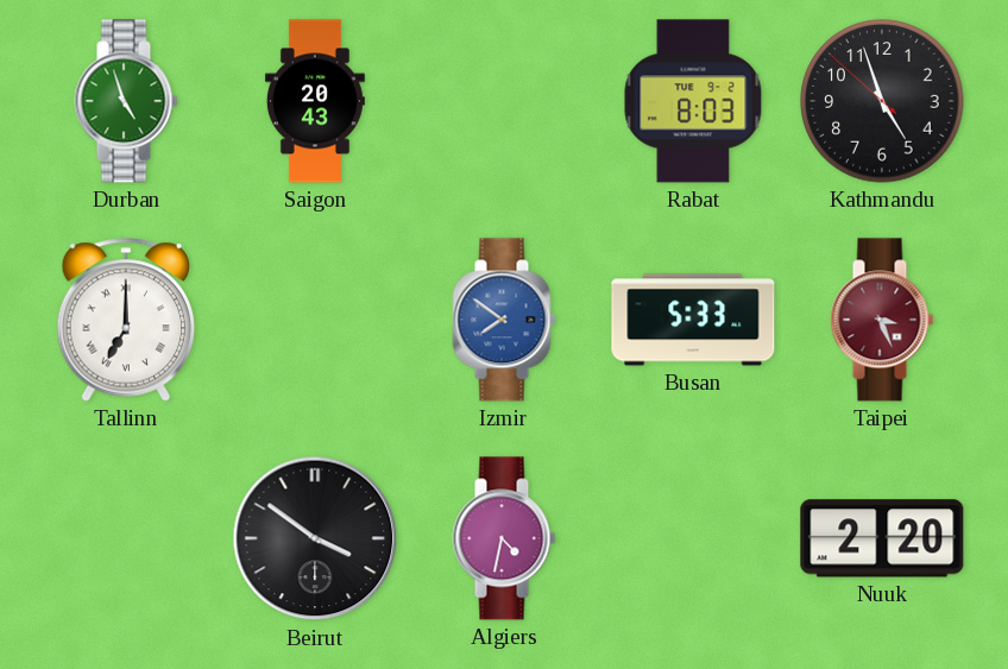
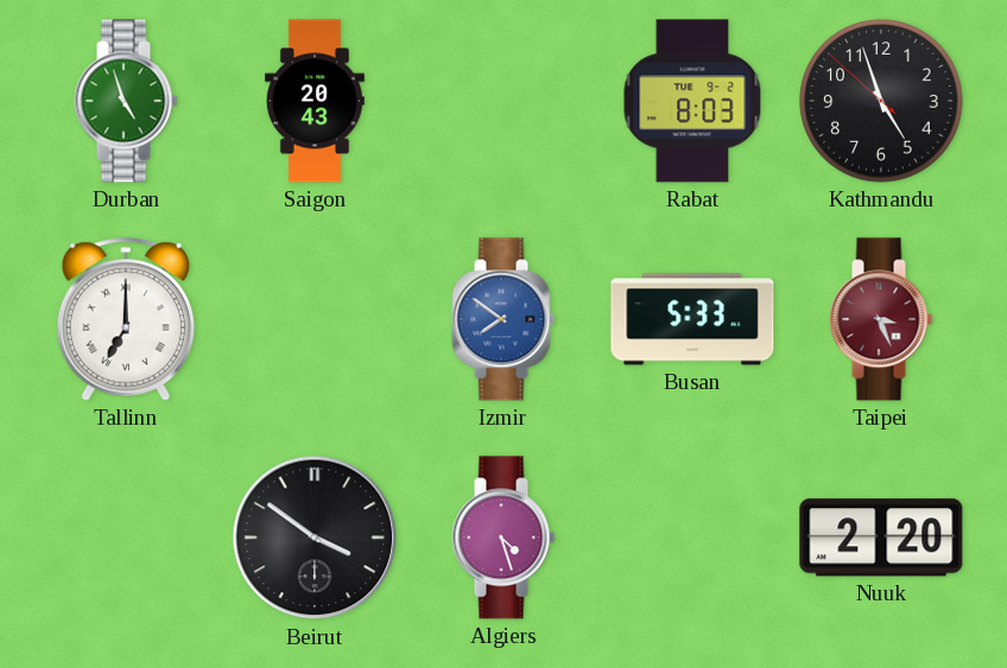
Algiers: 4:32 -> 4:27 (503, 537)
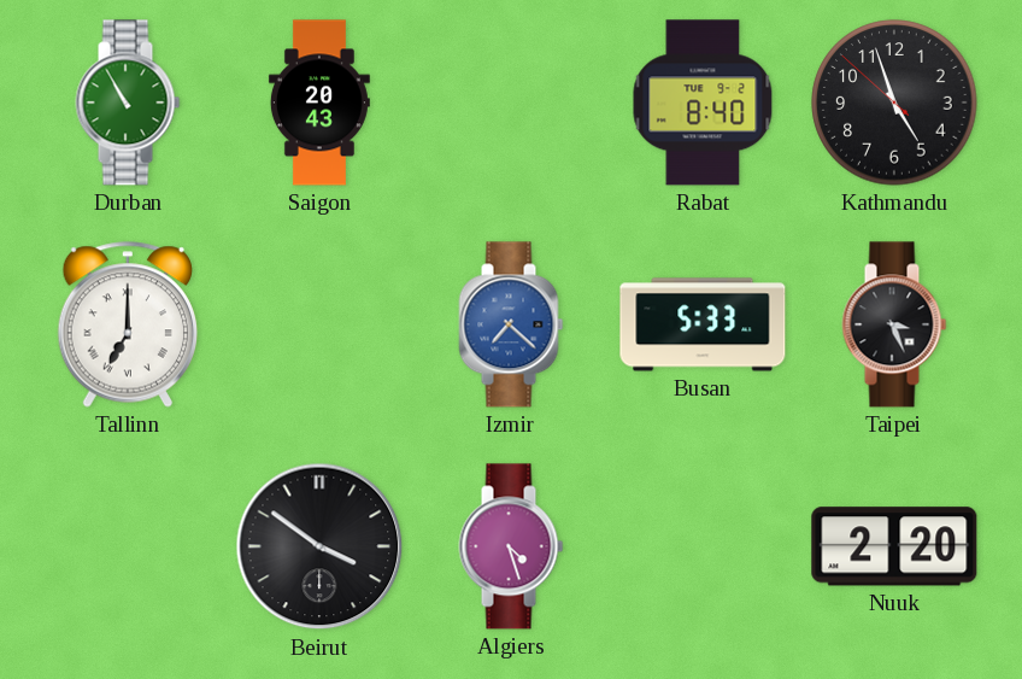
Durban: 4:57 -> 10:55 (128, 103)
Rabat: 8:03 -> 8:40 (703, 103)
Izmir: 7:51 -> 7:22 (511, 324)
Taipei dial: burgundy -> black (894, 324)
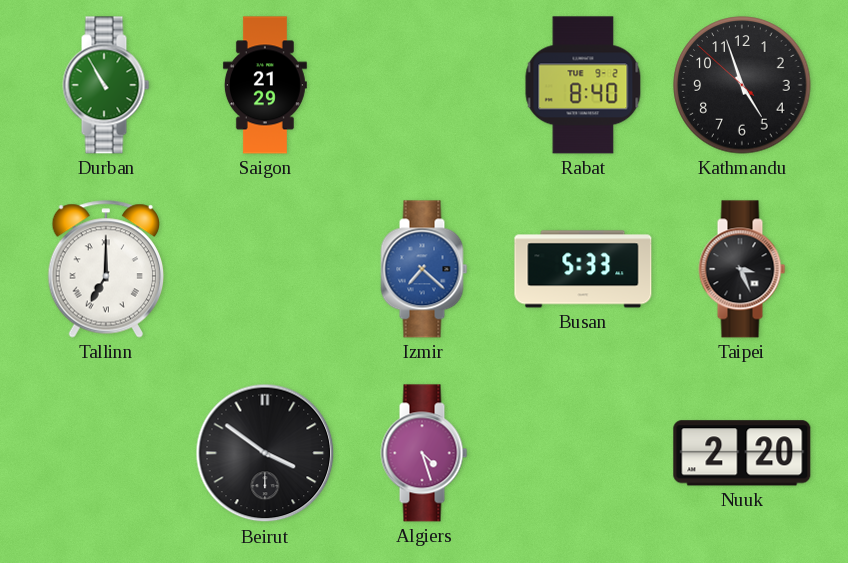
Saigon: 20:43 -> 21:29 (265, 85)
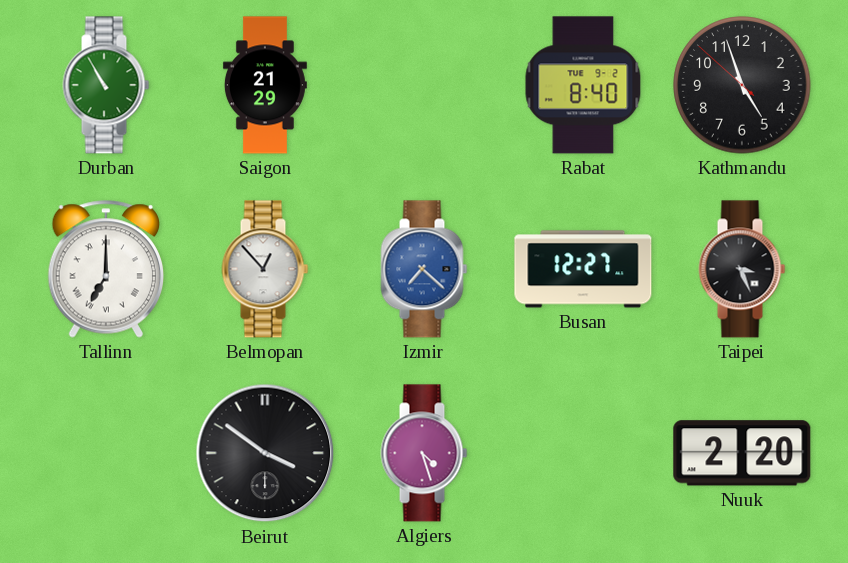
Belmopan: none -> 12:53 (265, 269)
Busan: 5:33 -> 12:27 (583, 269)
